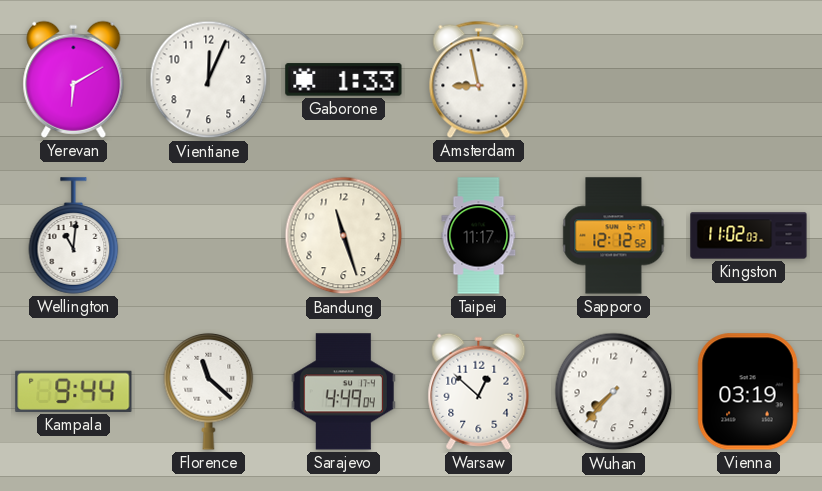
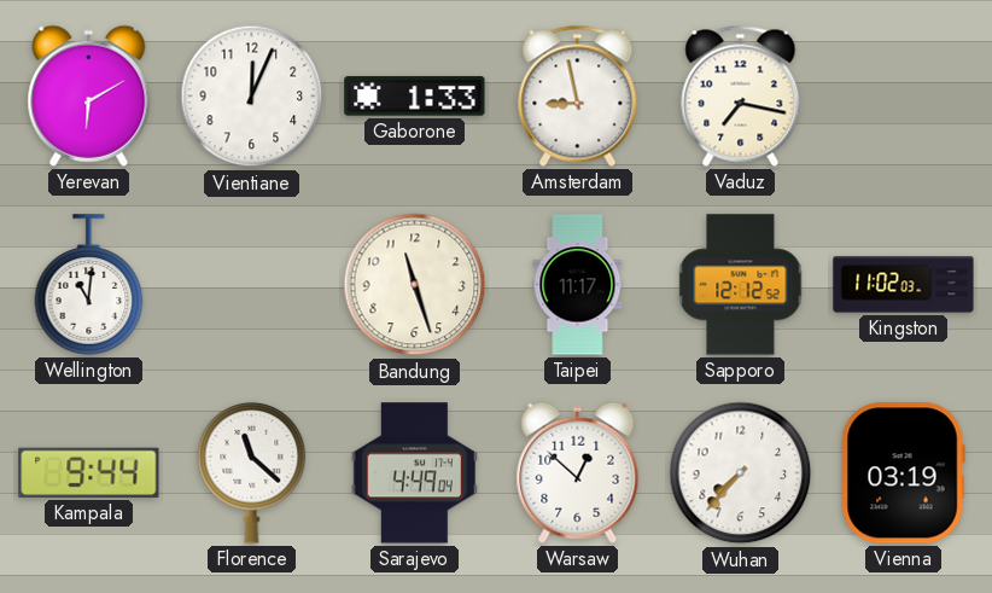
Vaduz: none -> 7:17 (741, 95)
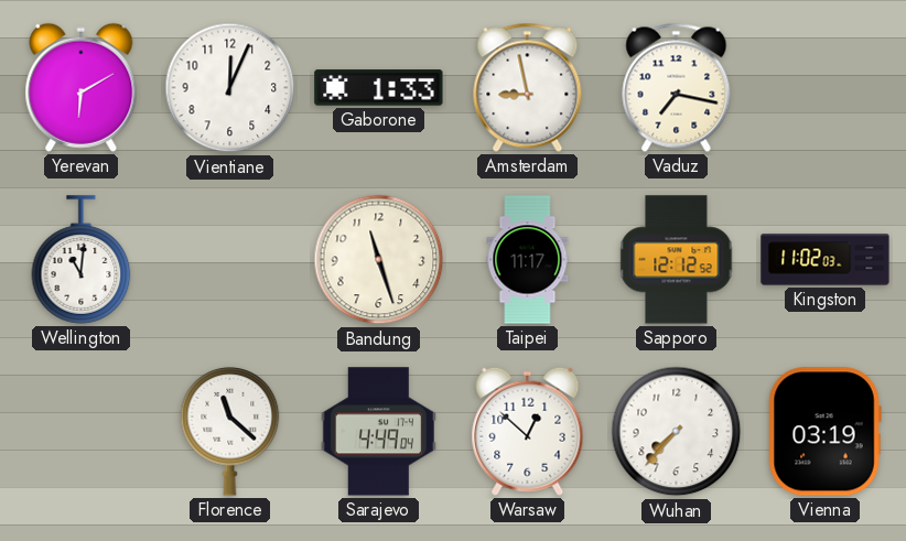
Kampala: 9:44 -> none (89, 472)
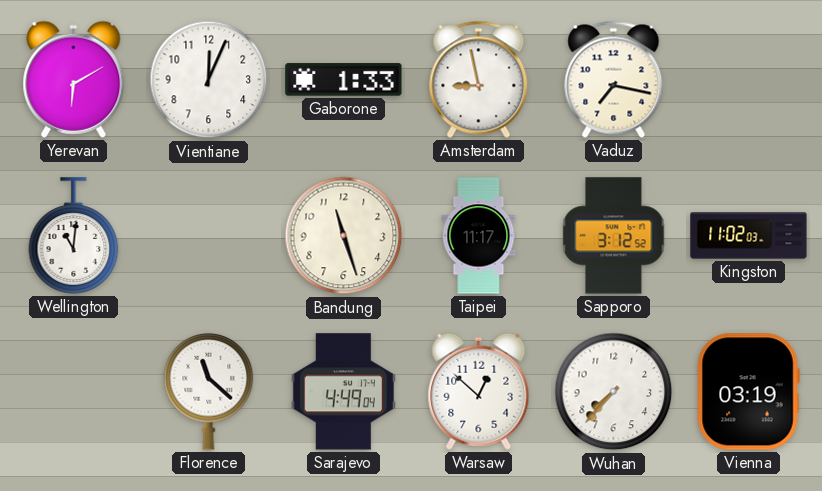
Sapporo: 12:12 -> 3:12 (614, 236)
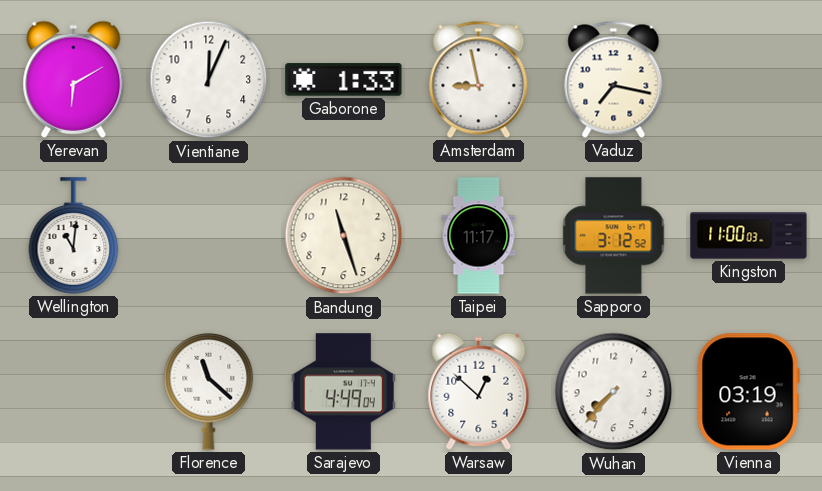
Kingston: 11:02 -> 11:00 (749, 236)
